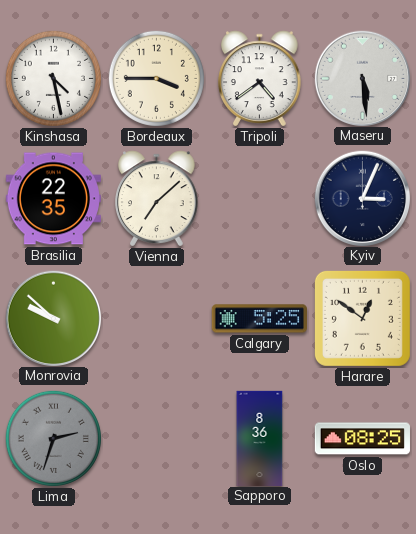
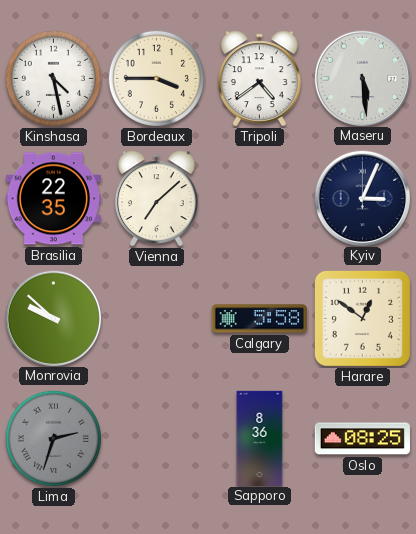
Calgary: 5:25 -> 5:58 (259, 319)
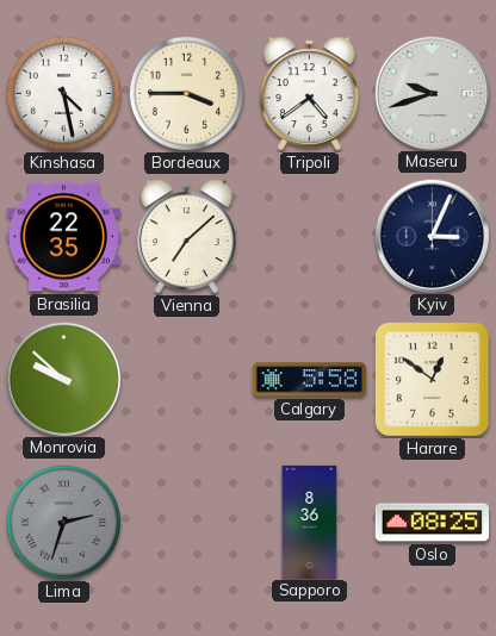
Maseru: 5:29 -> 9:42 (432, 93)
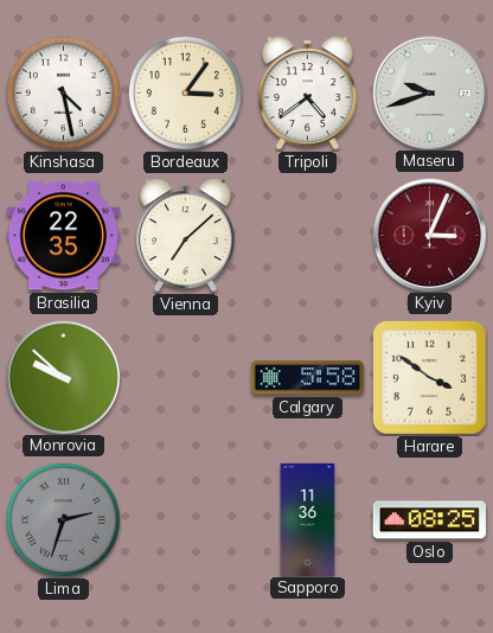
Bordeaux: 3:45 -> 3:06 (185, 92)
Kyiv dial: navy -> burgundy (429, 235)
Harare: 12:51 -> 3:51 (429, 377)
Sapporo: 8:36 -> 11:36 (308, 519)
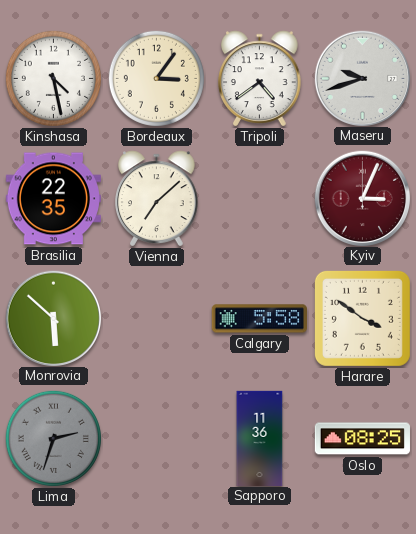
Monrovia: 9:52 -> 5:52 (53, 318)
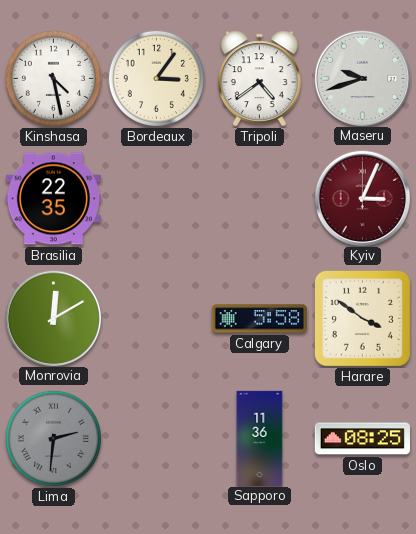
Vienna: 7:08 -> none (157, 199)
Monrovia: 5:52 -> 12:10 (53, 318)
Lima: 2:33 -> 2:31 (53, 438)
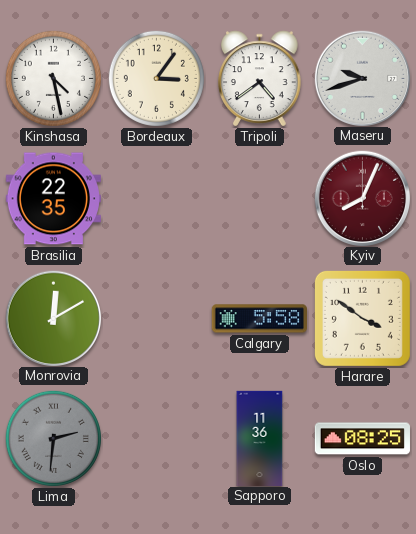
Kyiv: 3:04 -> 8:04 (362, 198)
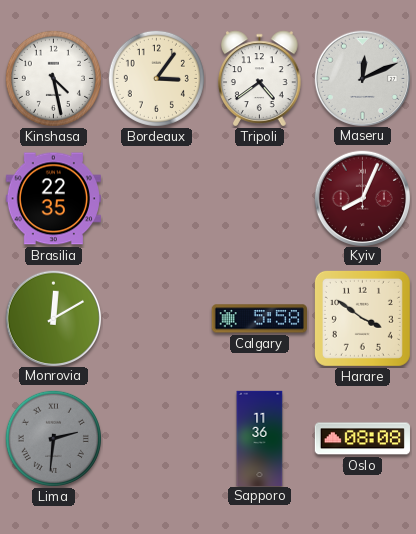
Maseru: 9:42 -> 12:11 (362, 78)
Oslo: 08:25 -> 08:08 (362, 439)
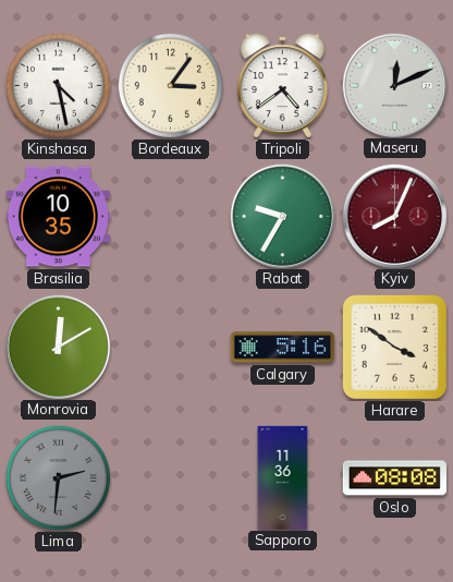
Brasilia: 22:35 -> 10:35 (58, 217)
Rabat: none -> 9:35 (282, 216)
Calgary: 5:58 -> 5:16 (282, 348)
